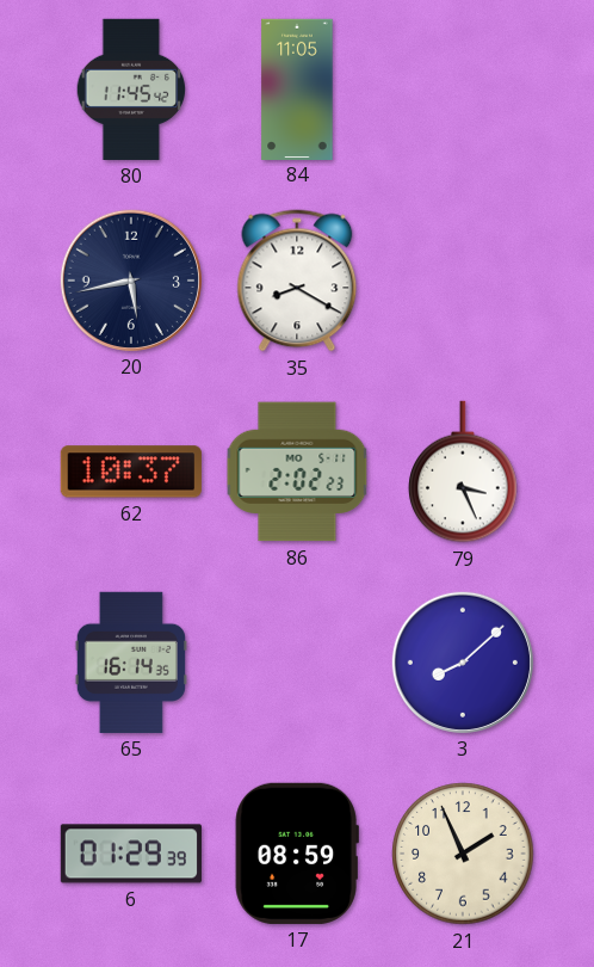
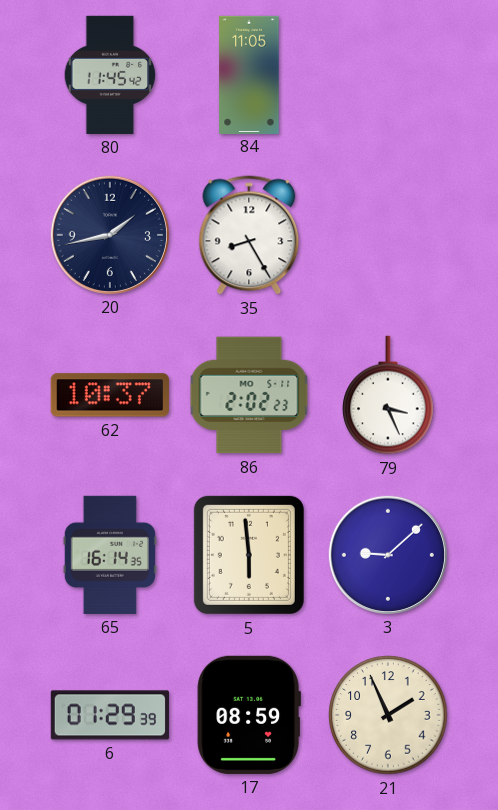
20: 5:43 -> 1:43 (110, 235)
35: 8:20 -> 8:25 (249, 235)
5: none -> 5:59 (249, 555)
3: 8:08 -> 9:08 (388, 555)
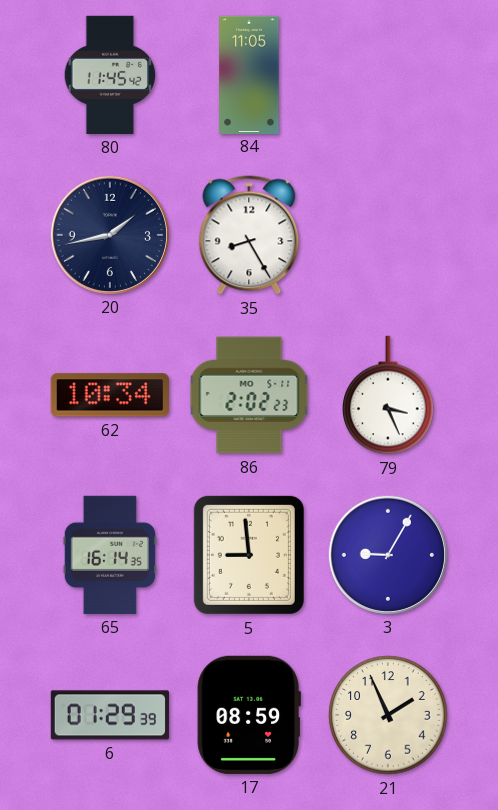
62: 10:37 -> 10:34 (110, 395)
5: 5:59 -> 8:59 (249, 555)
3: 9:08 -> 9:05 (388, 555)
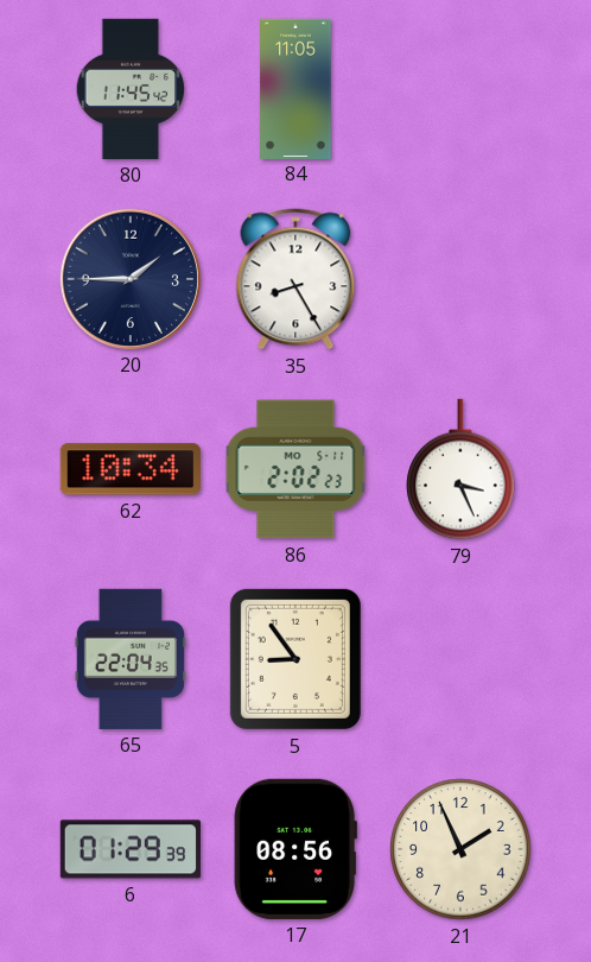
20: 1:43 -> 1:45 (131, 279)
65: 16:14 -> 22:04 (131, 659)
5: 8:59 -> 8:54 (295, 659)
3: 9:05 -> none (388, 555)
17: 08:59 -> 08:56 (295, 849)
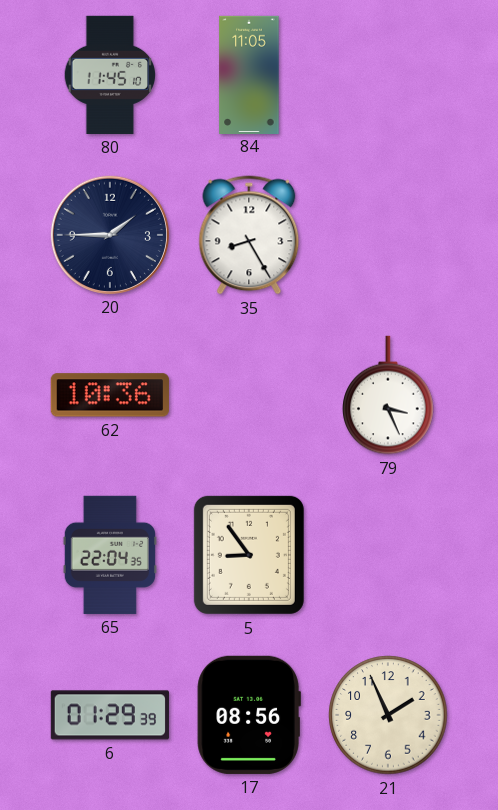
80: 11:45:42 -> 11:45:10 (110, 75)
62: 10:34 -> 10:36 (110, 395)
86: 2:02 -> none (295, 469)
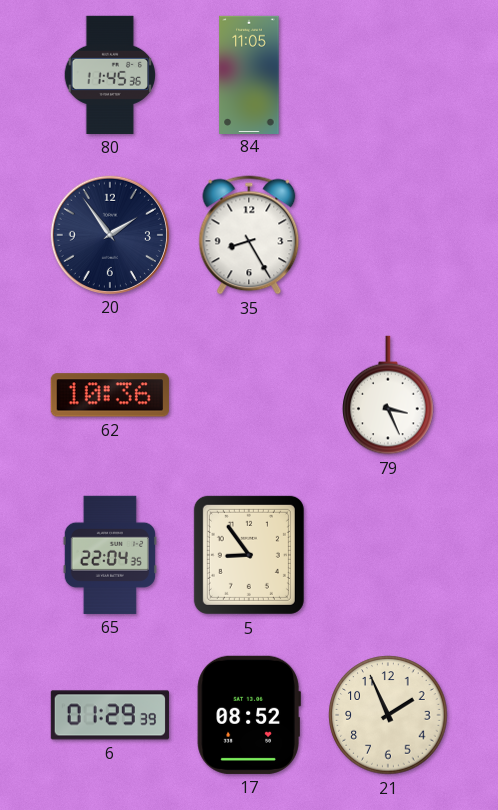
80: 11:45:10 -> 11:45:36 (110, 75)
20: 1:45 -> 1:54 (110, 235)
17: 08:56 -> 08:52 (249, 715)
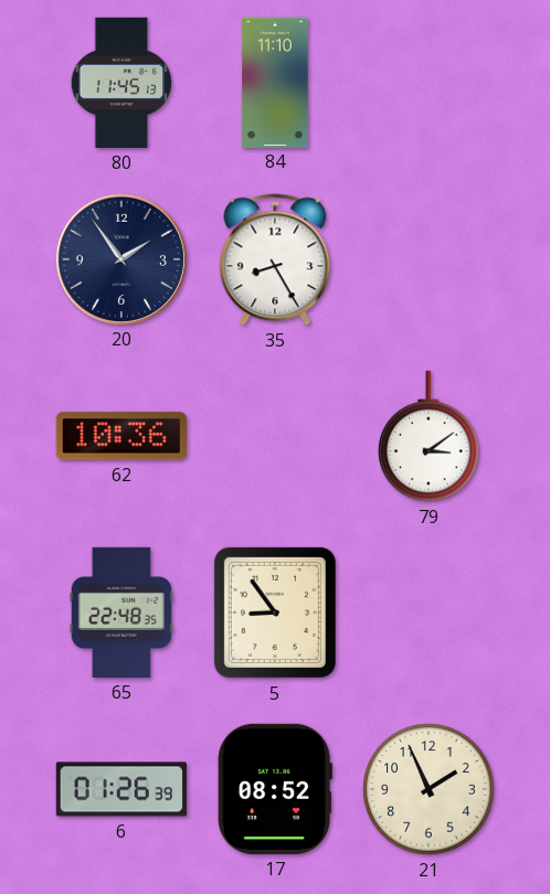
80: 11:45:36 -> 11:45:13 (121, 83)
84: 11:05 -> 11:10 (275, 82)
79: 3:26 -> 3:09 (429, 436)
65: 22:04 -> 22:48 (121, 613)
6: 01:29 -> 01:26 (121, 789)
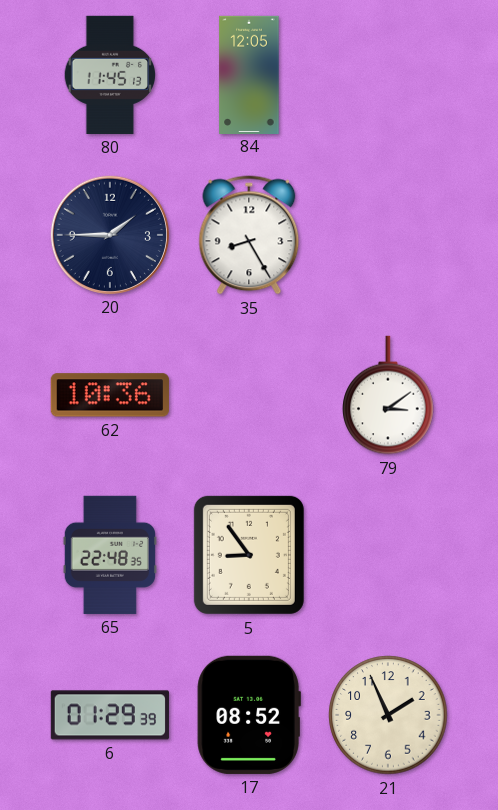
84: 11:10 -> 12:05 (249, 74)
20: 1:54 -> 1:45 (110, 235)
6: 01:26 -> 01:29 (110, 715)
